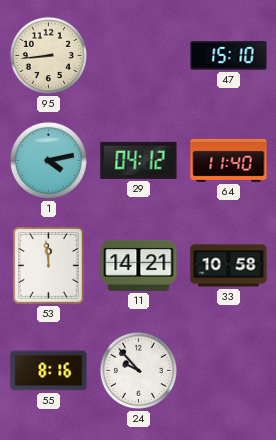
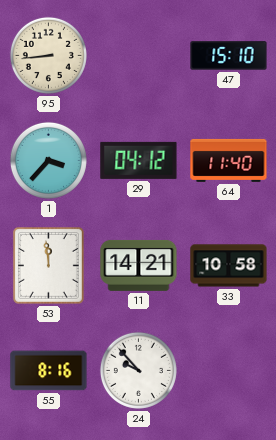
1: 4:13 -> 3:37 (48, 160)
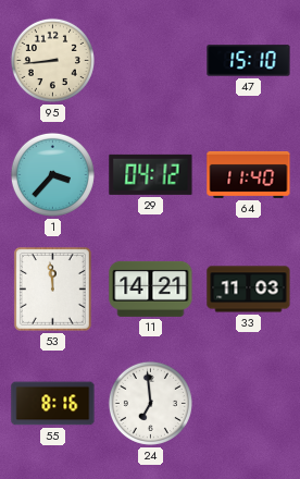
33: 10:58 -> 11:03 (249, 290)
24: 9:53 -> 6:59 (150, 403)
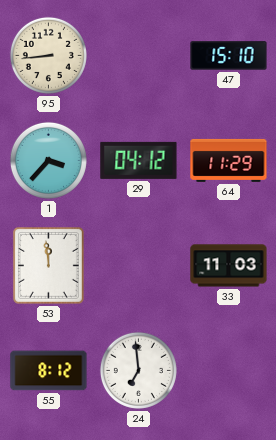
64: 11:40 -> 11:29 (229, 160)
11: 14:21 -> none (151, 288)
55: 8:16 -> 8:12 (49, 371)
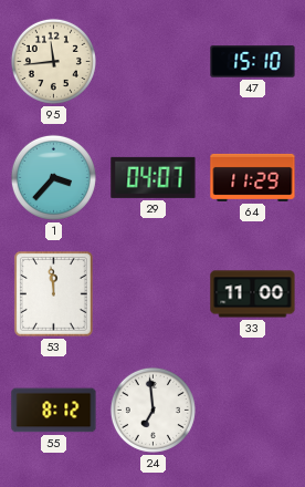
95: 8:44 -> 11:44 (53, 61)
29: 04:12 -> 04:07 (154, 177)
33: 11:03 -> 11:00 (253, 294)
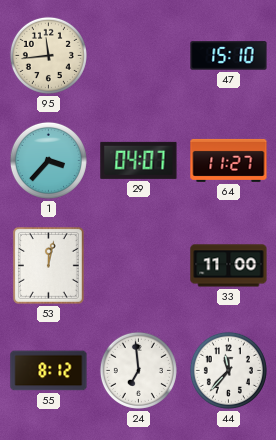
64: 11:29 -> 11:27 (229, 160)
53: 11:59 -> 12:02 (48, 266)
44: none -> 11:37 (228, 370)
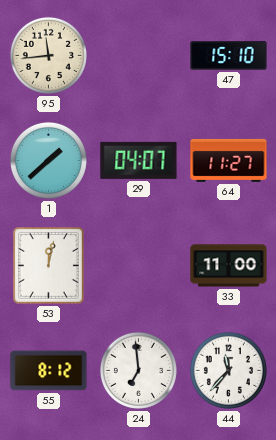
1: 3:37 -> 1:38 (48, 160)
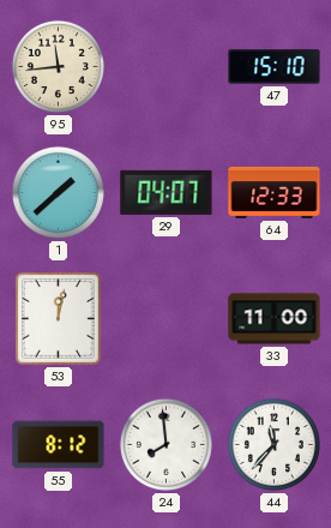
64: 11:27 -> 12:33 (275, 192)
24: 6:59 -> 7:59 (165, 444)
